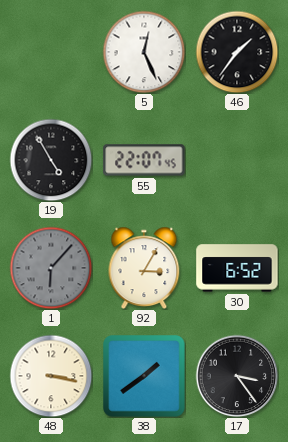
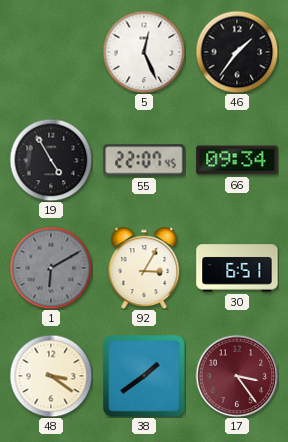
66: none -> 09:34 (237, 160)
1: 6:07 -> 6:10 (51, 268)
30: 6:52 -> 6:51 (237, 268)
48: 3:17 -> 3:21 (51, 376)
17 dial: black -> burgundy (237, 376)
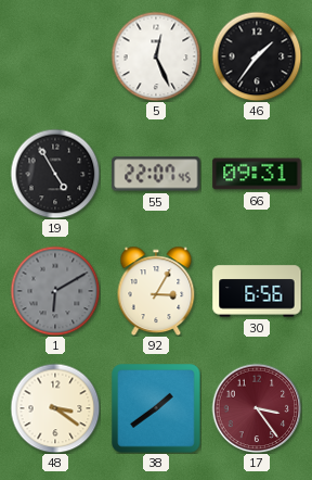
66: 09:34 -> 09:31 (257, 174)
30: 6:51 -> 6:56 (257, 291)
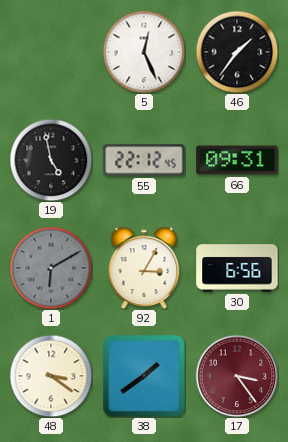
19: 4:55 -> 4:58 (51, 160)
55: 22:07 -> 22:12 (144, 160)
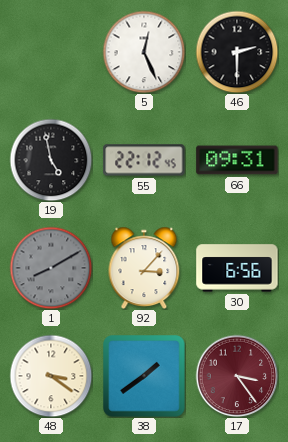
46: 1:36 -> 2:30 (237, 52)
1: 6:10 -> 8:10 (51, 268)
92: 3:05 -> 3:07 (144, 268)
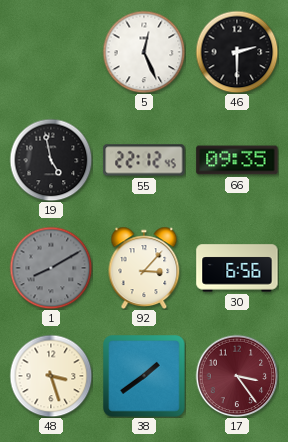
66: 09:31 -> 09:35 (237, 160)
48: 3:21 -> 3:27 (51, 376)
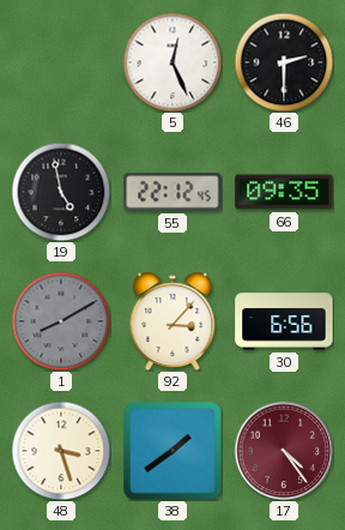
17: 3:24 -> 4:24 (284, 451)
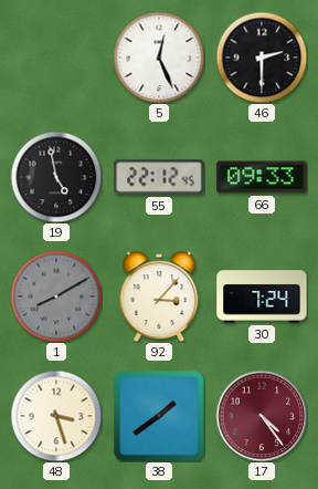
66: 09:35 -> 09:33 (262, 177)
30: 6:56 -> 7:24 (262, 296)
